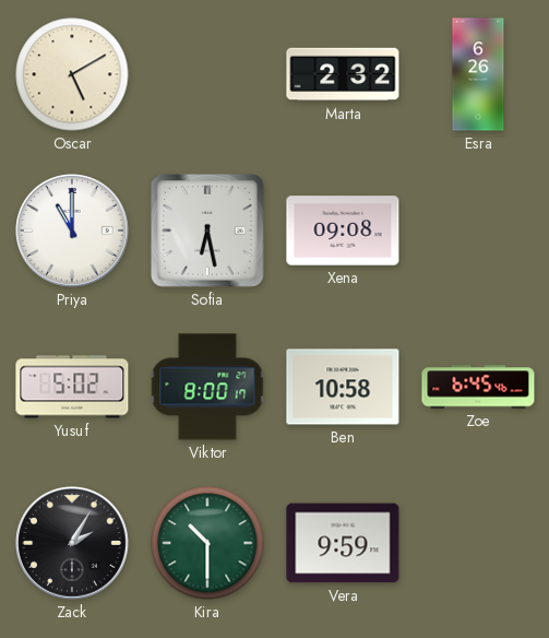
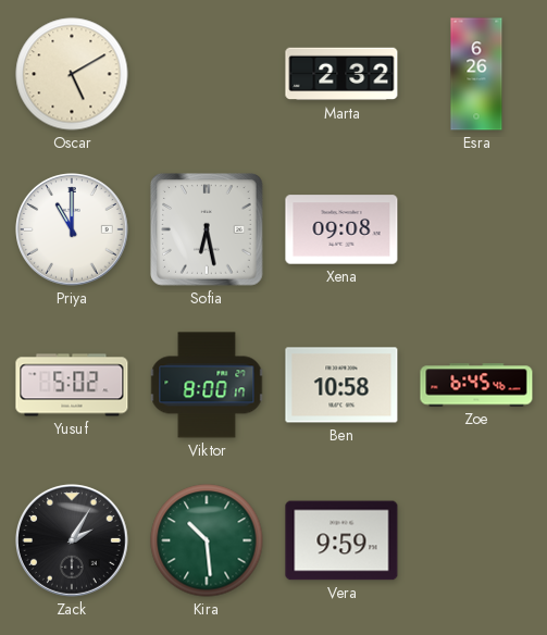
Kira: 10:30 -> 10:29 (207, 540)
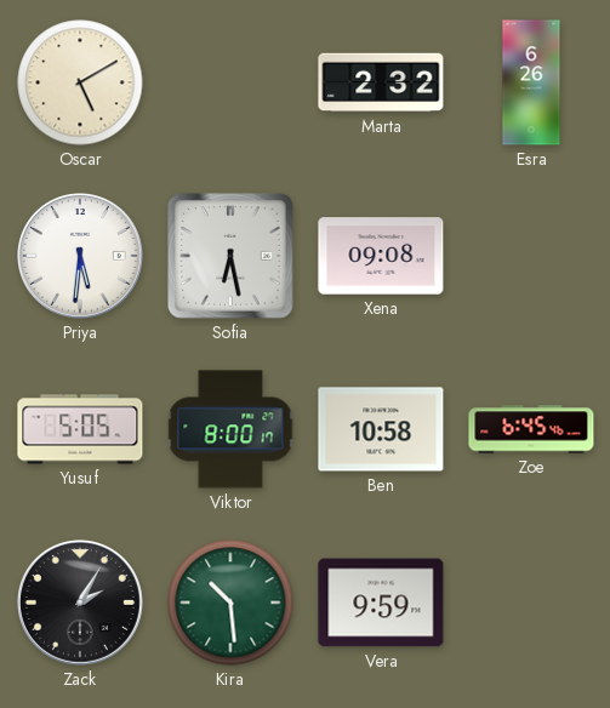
Priya: 11:00 -> 5:31 (81, 257)
Yusuf: 5:02 -> 5:05 (80, 429)
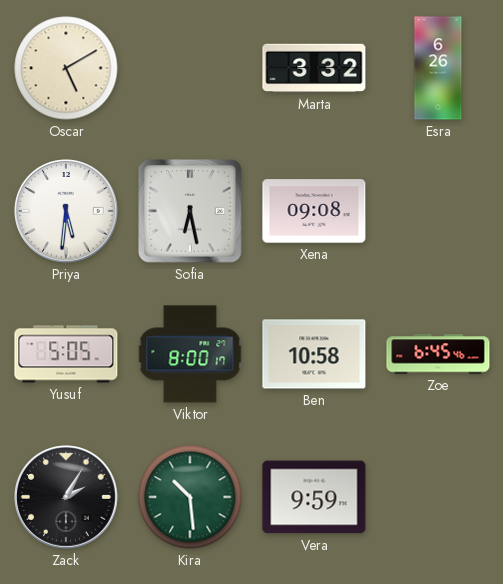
Marta: 2:32 -> 3:32 (314, 68)
